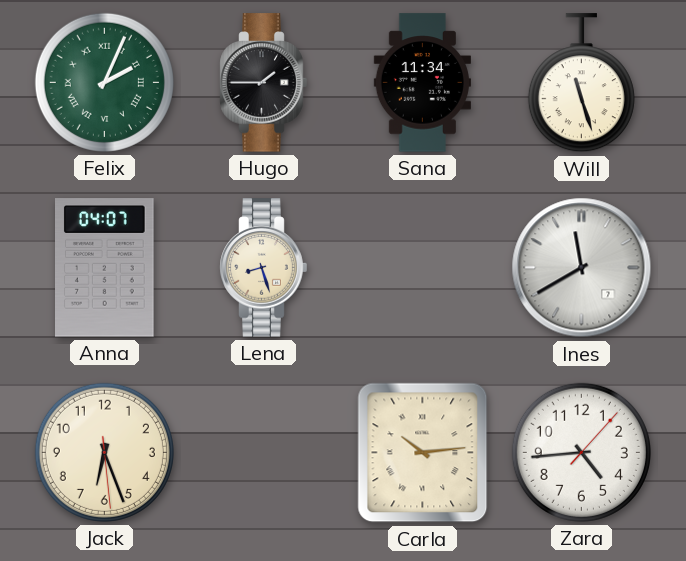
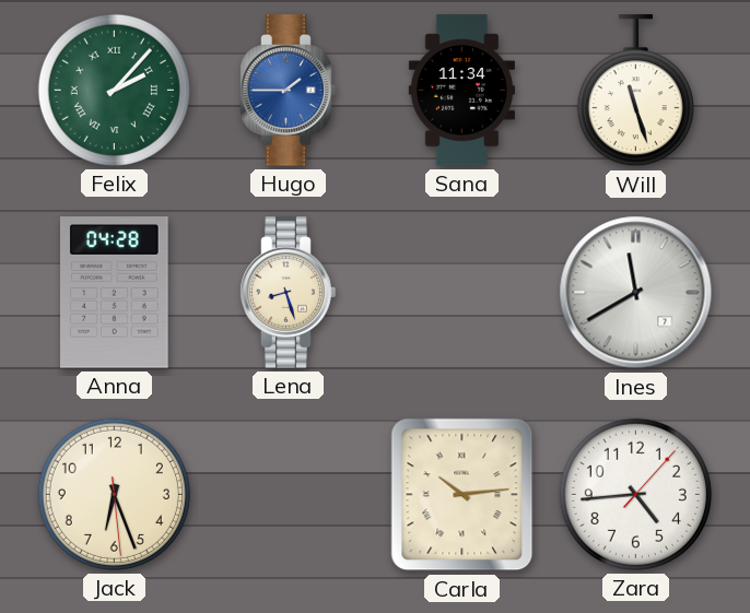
Felix: 2:04 -> 2:07 (114, 90)
Hugo dial: black -> blue (289, 91)
Anna: 04:07 -> 04:28 (115, 293)
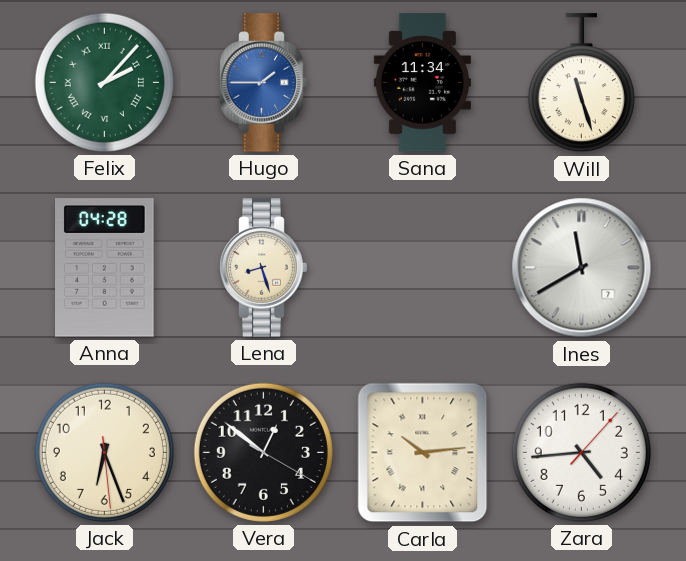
Vera: none -> 12:51 (263, 452)
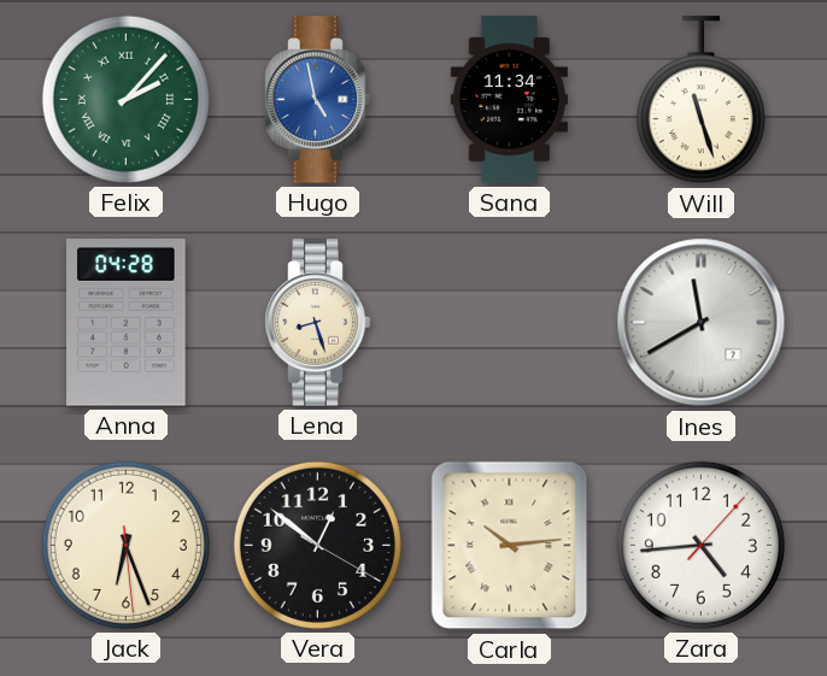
Hugo: 1:45 -> 4:58 (318, 100)
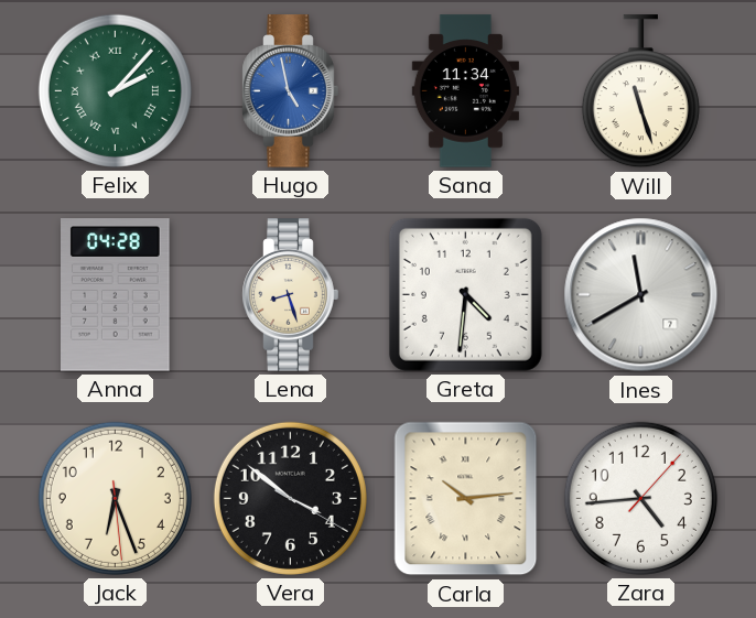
Greta: none -> 4:31 (465, 294)
Vera: 12:51 -> 3:51 (290, 498)
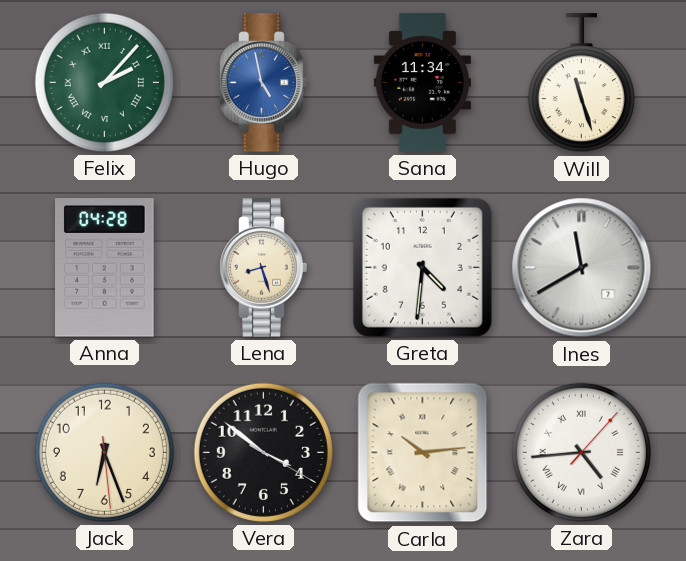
Zara numerals: Arabic -> Roman (581, 452)
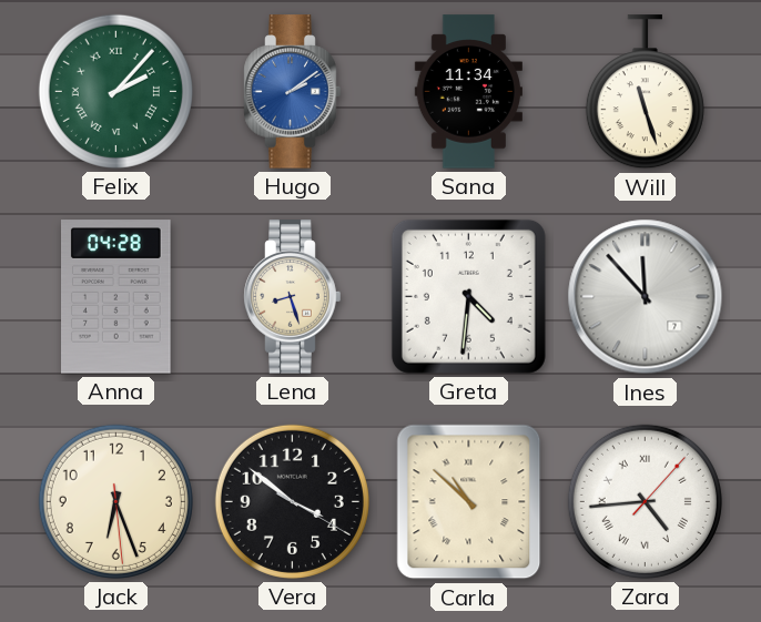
Hugo: 4:58 -> 2:09 (293, 92)
Ines: 11:40 -> 11:53 (646, 297)
Carla: 10:14 -> 10:52 (469, 502)
